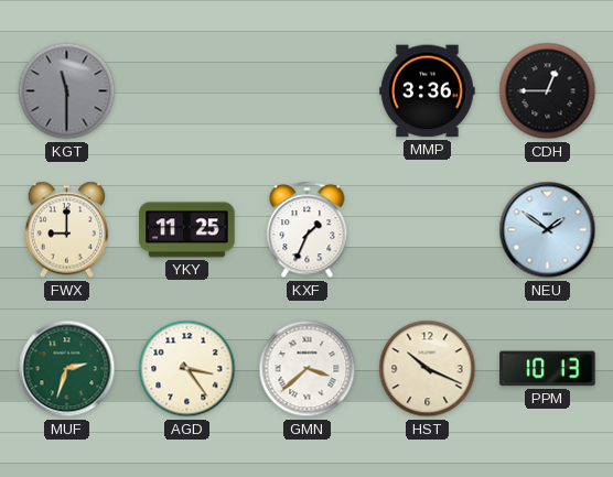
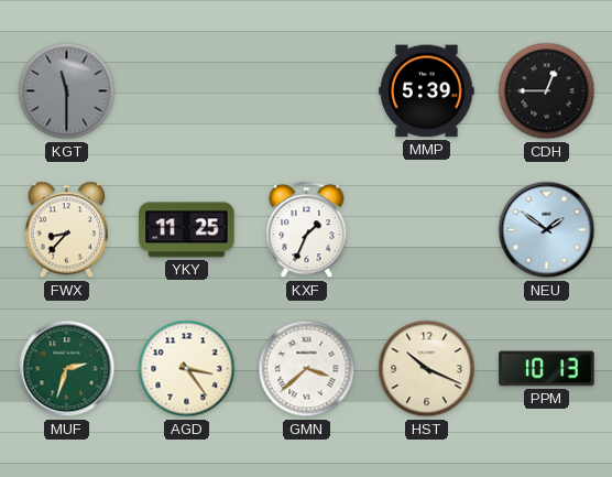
MMP: 3:36 -> 5:39 (427, 91)
FWX: 9:00 -> 8:37 (67, 230)
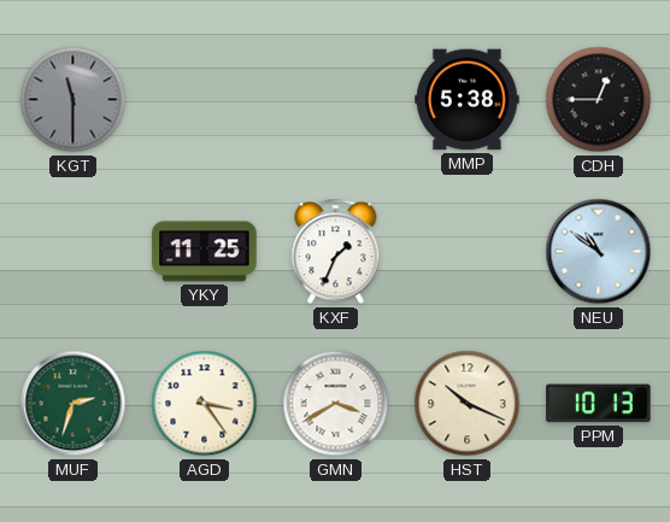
MMP: 5:39 -> 5:38 (468, 100)
FWX: 8:37 -> none (67, 230)
NEU: 1:51 -> 10:51 (599, 252)
GMN: 3:38 -> 3:40 (336, 404)
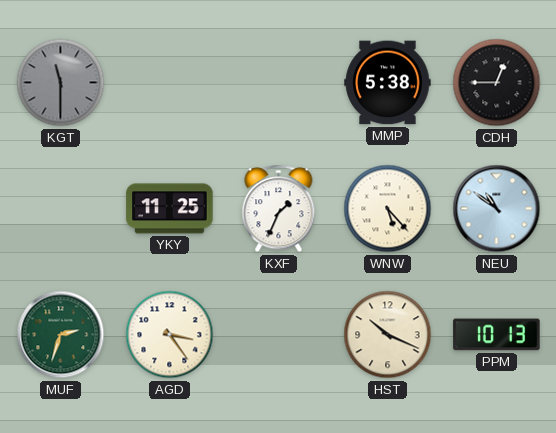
WNW: none -> 5:23 (388, 209)
GMN: 3:40 -> none (336, 404)
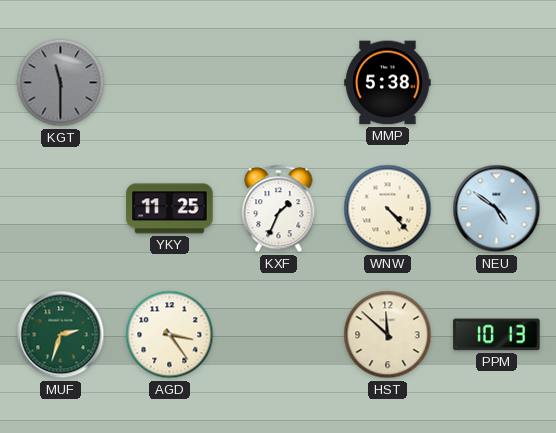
CDH: 12:45 -> none (497, 83)
WNW: 5:23 -> 4:23 (388, 209)
NEU: 10:51 -> 4:51 (497, 209)
HST: 10:19 -> 11:52 (388, 335)
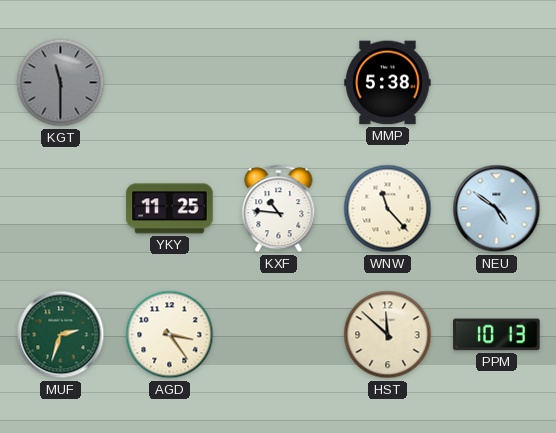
KXF: 1:34 -> 10:46 (279, 209)
WNW: 4:23 -> 11:23 (388, 209)
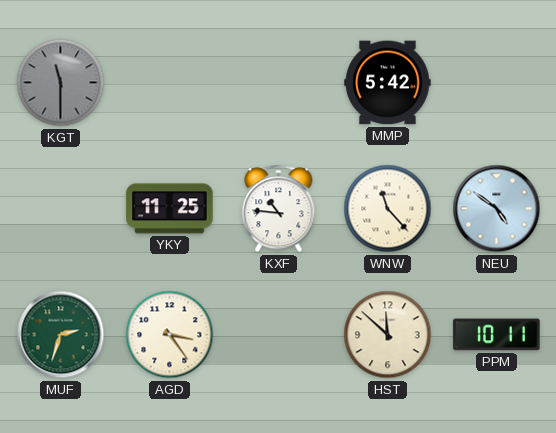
MMP: 5:38 -> 5:42 (388, 83)
PPM: 10:13 -> 10:11 (497, 335)
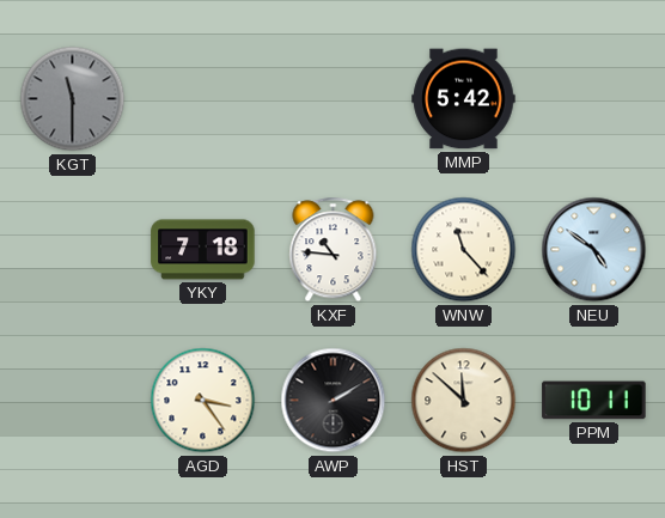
YKY: 11:25 -> 7:18 (203, 250)
MUF: 2:33 -> none (61, 335)
AWP: none -> 2:10 (334, 401)
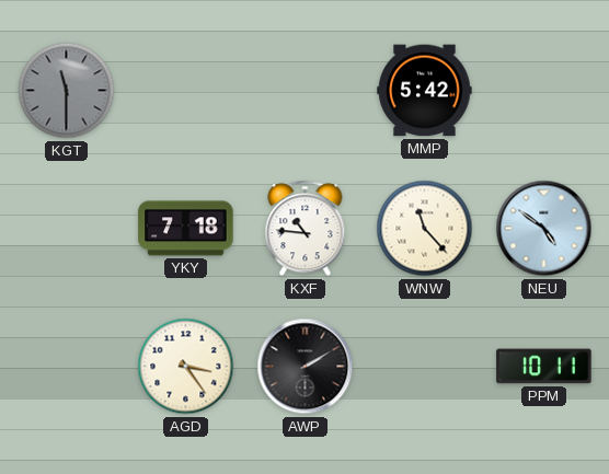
HST: 11:52 -> none (464, 401)
